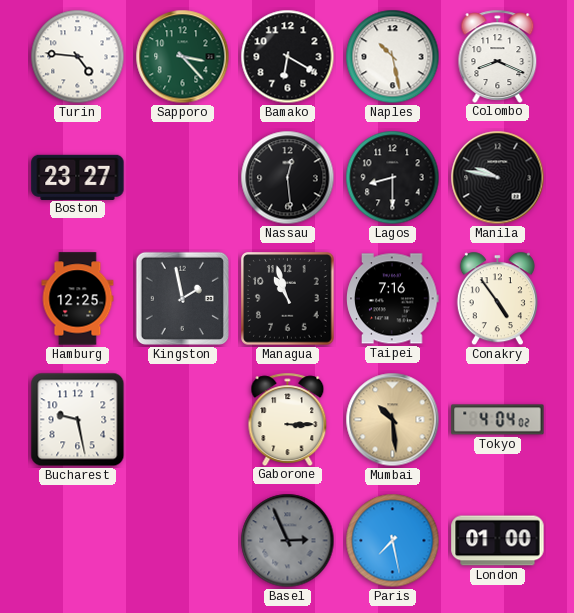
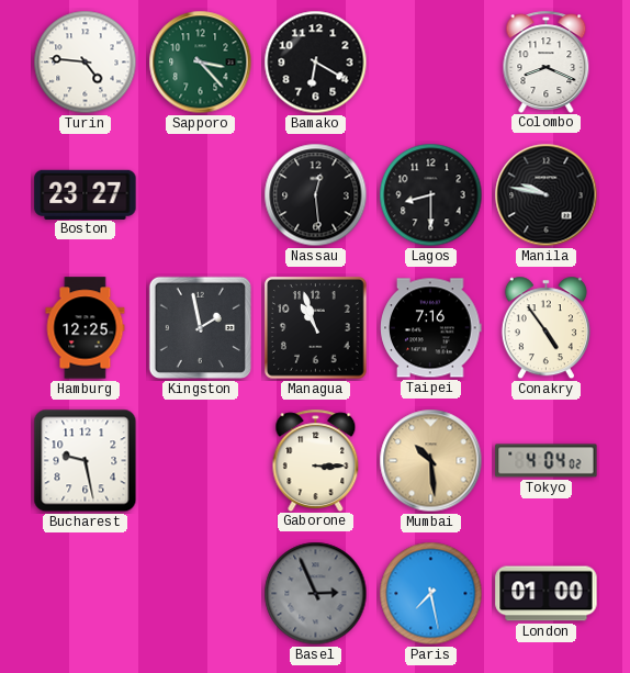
Naples: 10:28 -> none (393, 57)
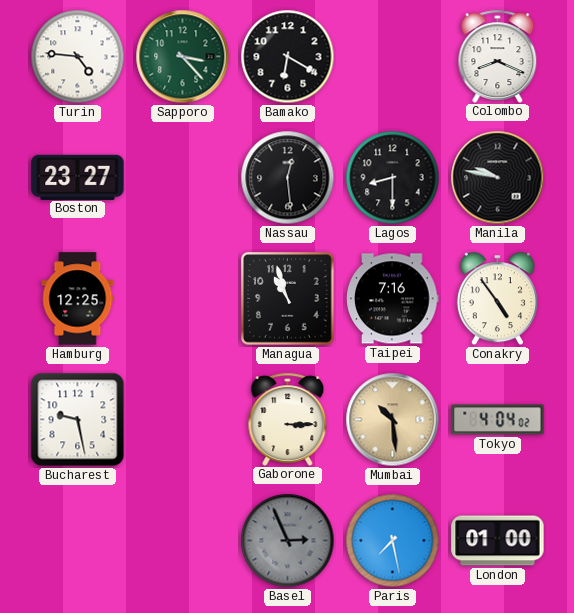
Kingston: 1:58 -> none (200, 327)
